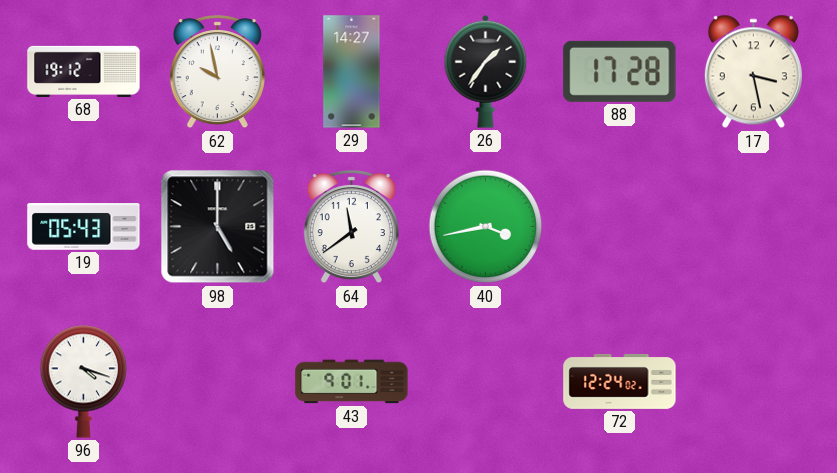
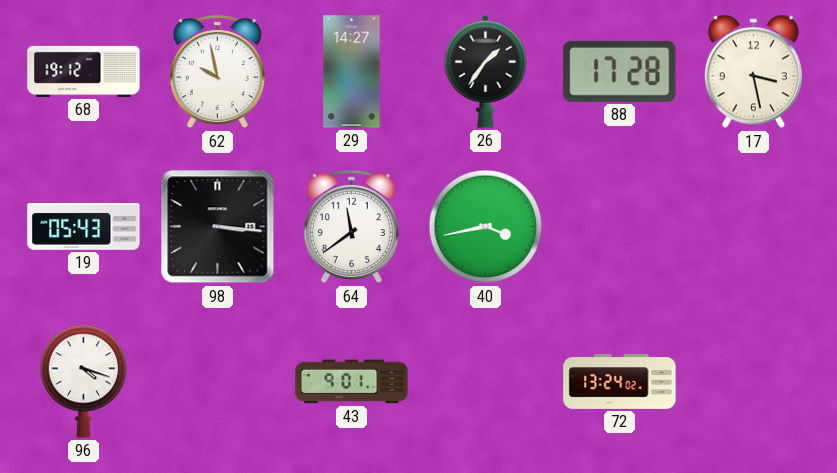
98: 5:00 -> 3:16 (218, 227)
72: 12:24 -> 13:24 (620, 381)
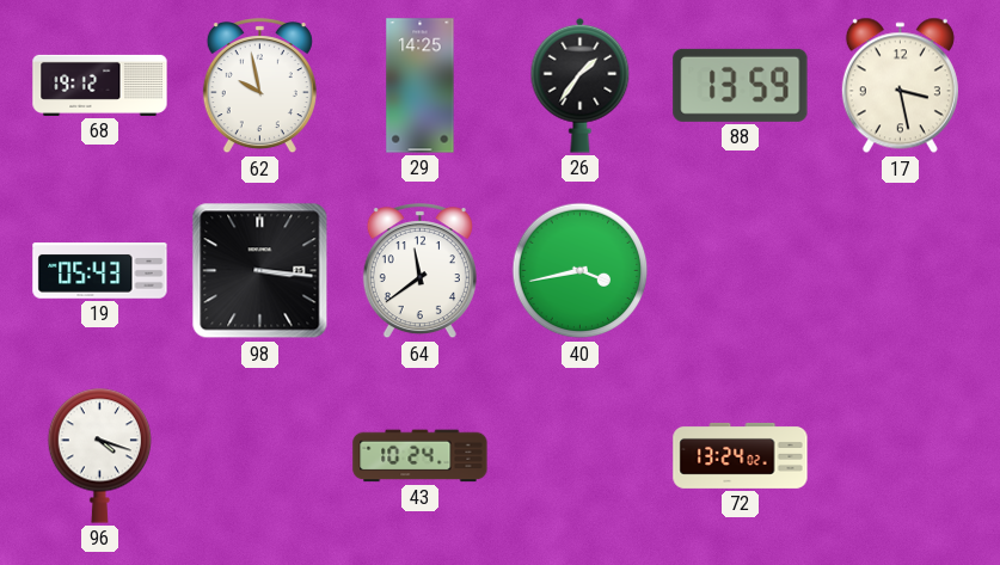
29: 14:27 -> 14:25 (421, 86)
88: 17:28 -> 13:59 (741, 85)
43: 9:01 -> 10:24 (421, 456)
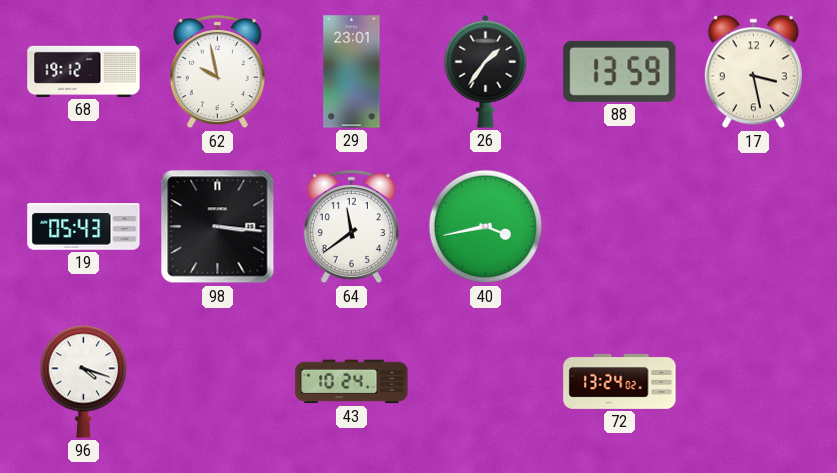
29: 14:25 -> 23:01 (352, 72)
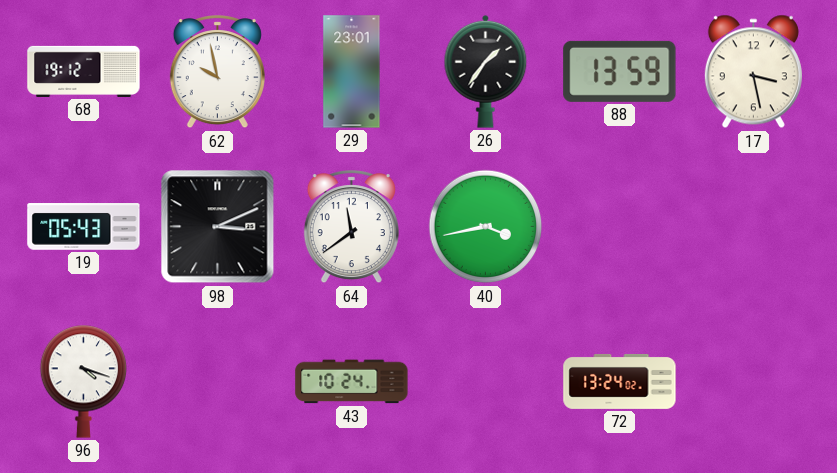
98: 3:16 -> 3:11 (218, 227)
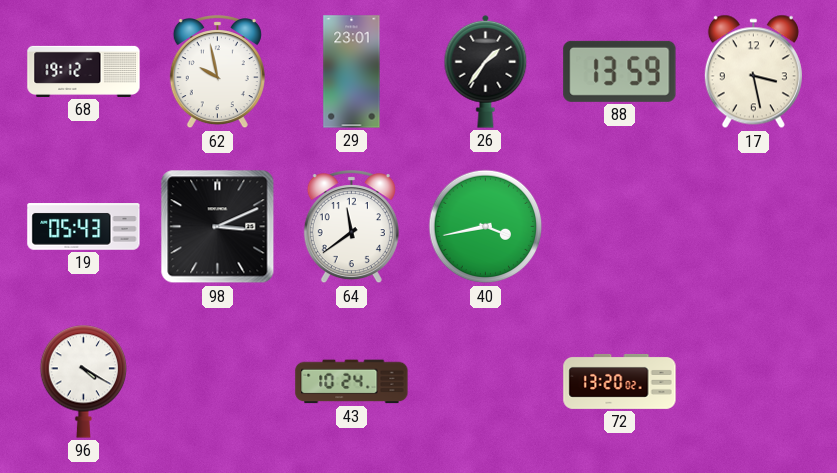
96: 4:18 -> 4:20 (84, 381)
72: 13:24 -> 13:20 (620, 381)
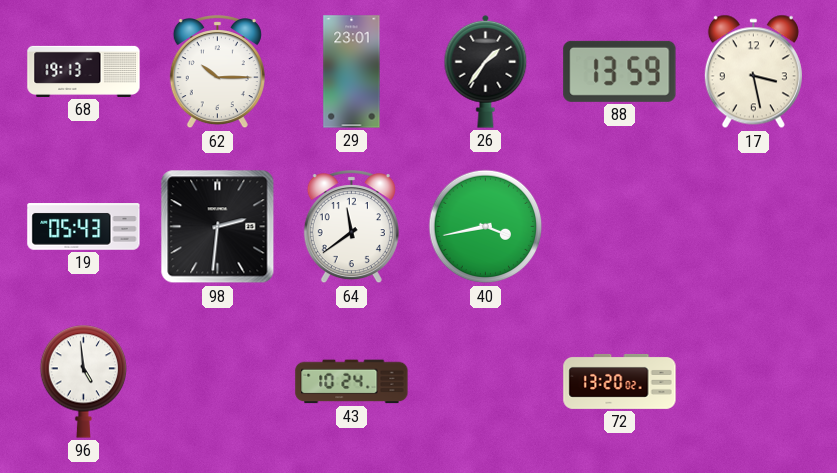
68: 19:12 -> 19:13 (84, 71)
62: 9:58 -> 10:15 (217, 72)
98: 3:11 -> 2:31 (218, 227)
96: 4:20 -> 4:59 (84, 381)
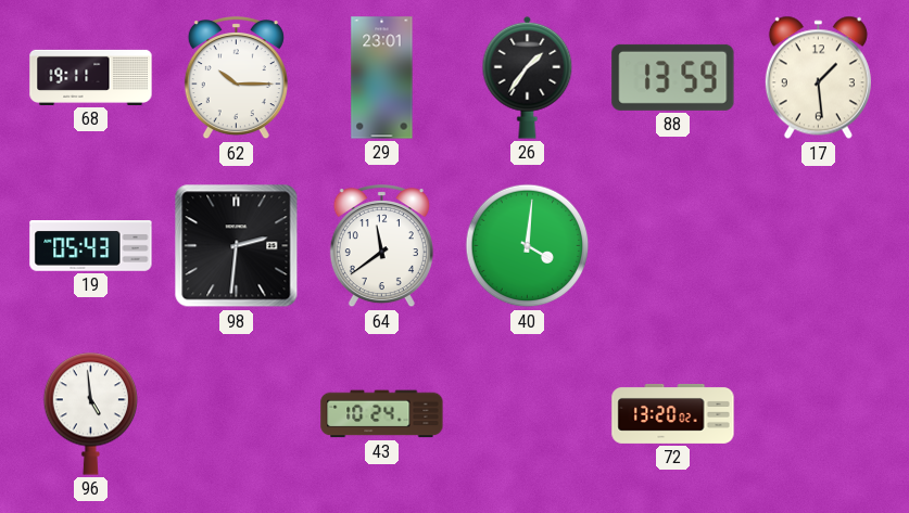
68: 19:13 -> 19:11 (91, 77)
17: 3:28 -> 1:29 (818, 78)
40: 3:43 -> 4:01 (528, 246)
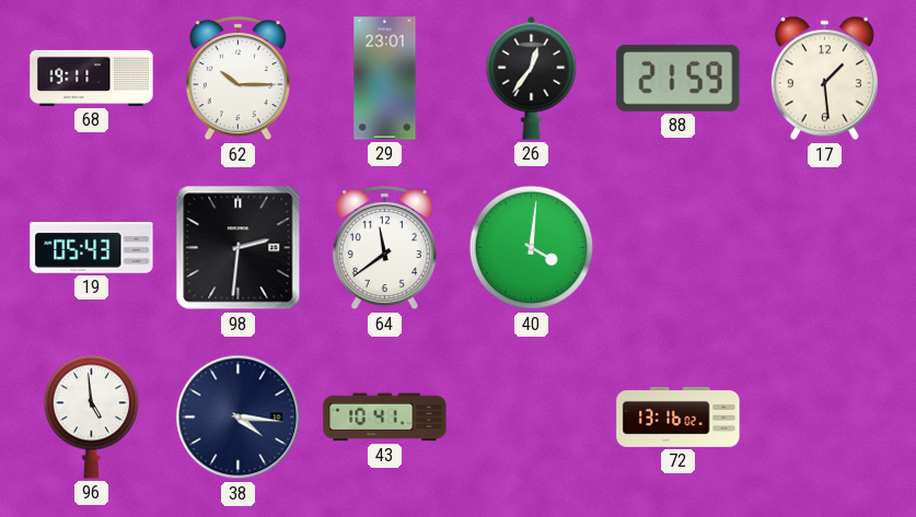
26: 1:36 -> 12:36 (532, 78)
88: 13:59 -> 21:59 (679, 78)
38: none -> 4:16 (239, 418)
43: 10:24 -> 10:41 (385, 418)
72: 13:20 -> 13:16 (679, 416)
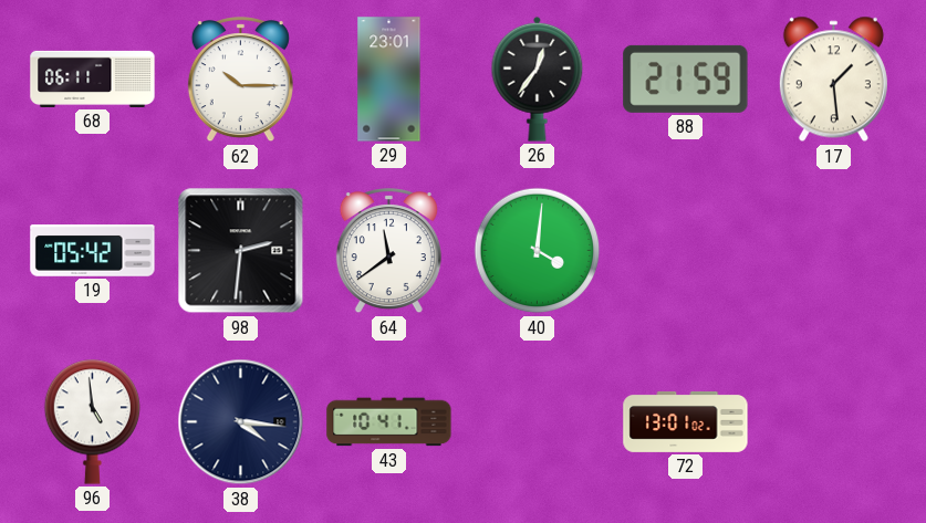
68: 19:11 -> 06:11 (93, 79)
19: 05:43 -> 05:42 (93, 251)
72: 13:16 -> 13:01 (686, 421)
